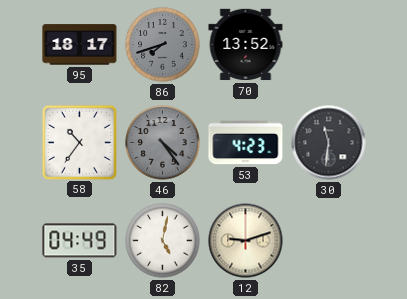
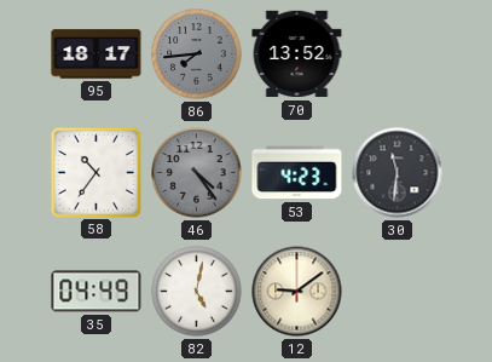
86: 7:42 -> 7:44 (197, 54)
12: 9:12 -> 9:09 (297, 292)
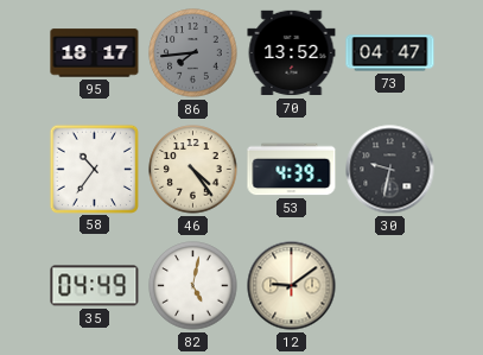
73: none -> 04:47 (390, 53)
46 dial: grey -> cream (193, 170)
53: 4:23 -> 4:39 (292, 170)
30: 11:31 -> 9:32 (390, 170)
